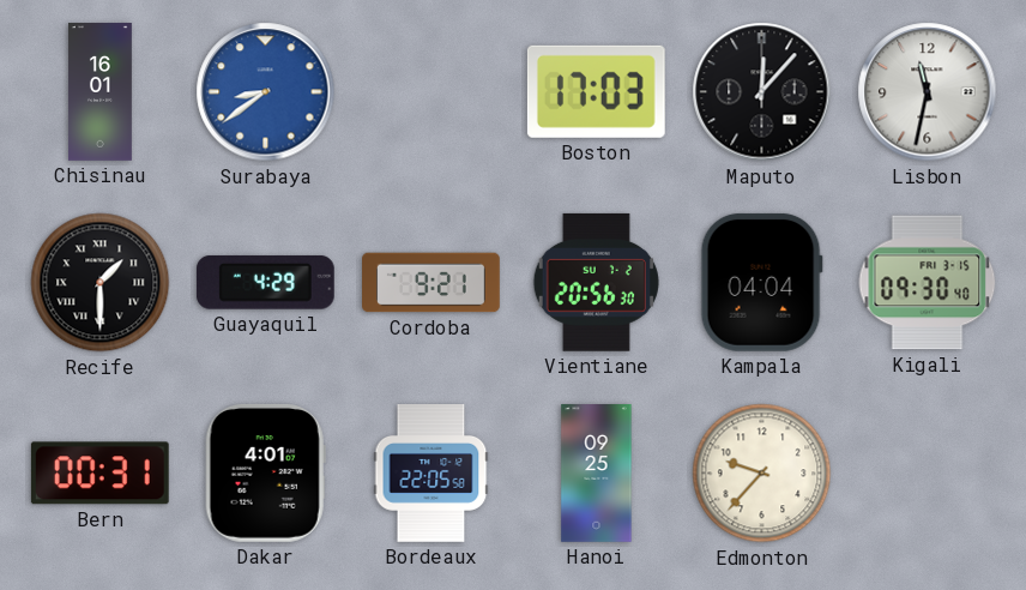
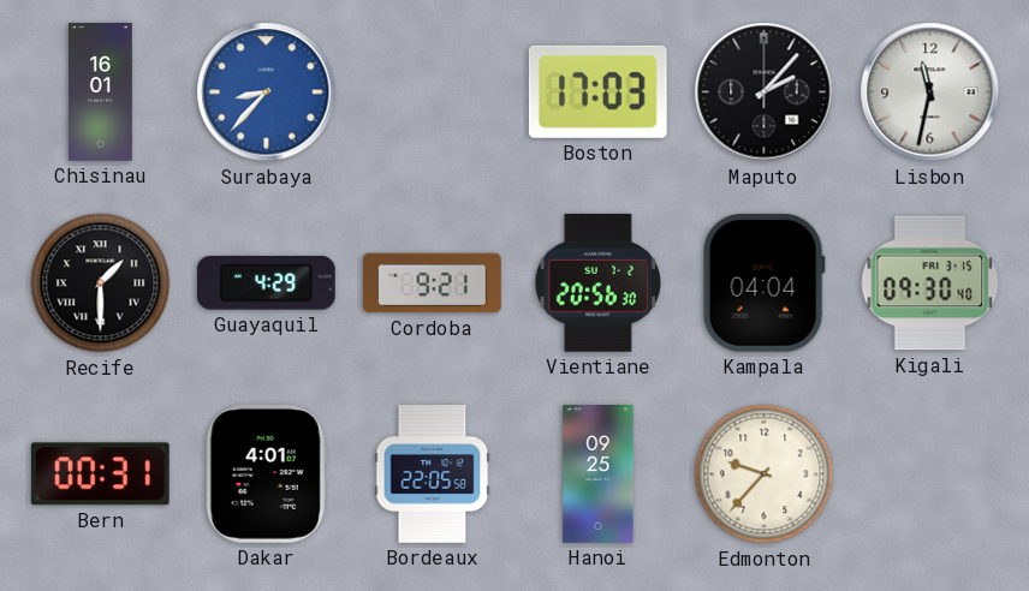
Surabaya: 8:39 -> 8:37 (267, 92)
Maputo: 12:07 -> 2:07 (765, 92)
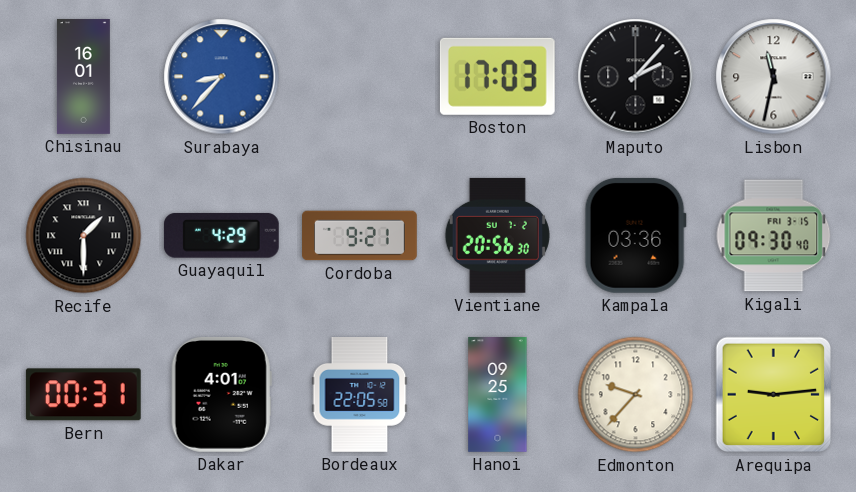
Kampala: 04:04 -> 03:36 (635, 235)
Arequipa: none -> 9:14 (774, 395)
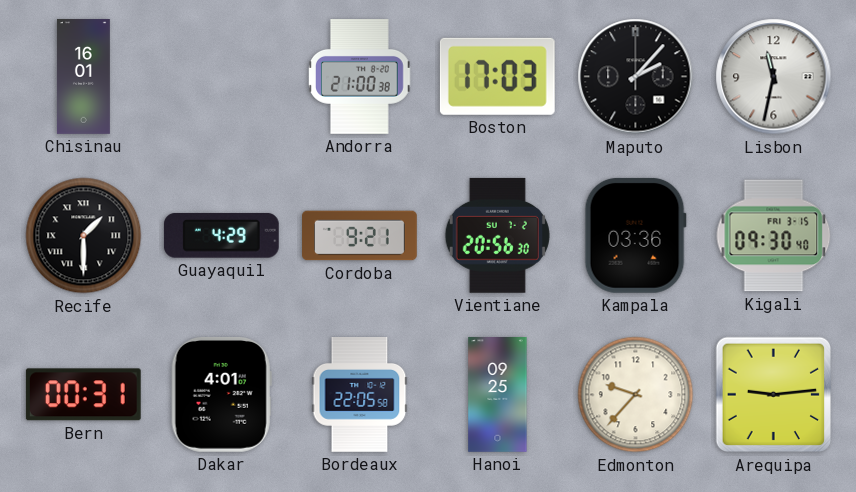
Surabaya: 8:37 -> none (222, 77)
Andorra: none -> 21:00 (360, 77)
